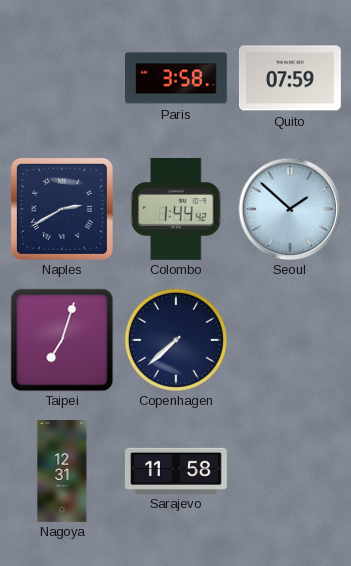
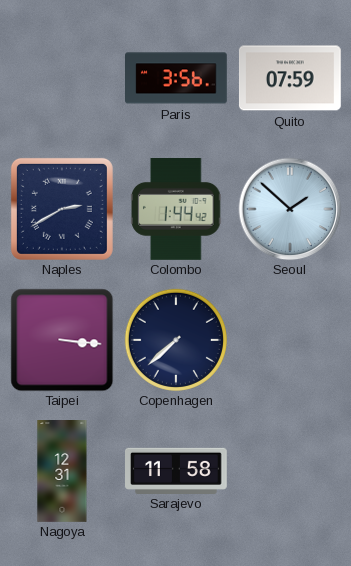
Paris: 3:58 -> 3:56 (177, 78)
Taipei: 7:03 -> 3:16 (62, 340)
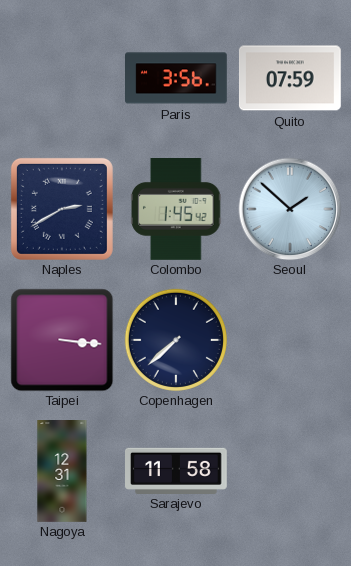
Colombo: 1:44 -> 1:45 (177, 210)
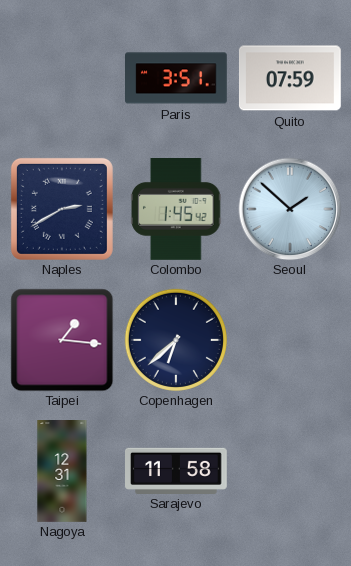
Paris: 3:56 -> 3:51 (177, 78)
Taipei: 3:16 -> 1:16 (62, 340)
Copenhagen: 7:38 -> 6:38 (176, 340)
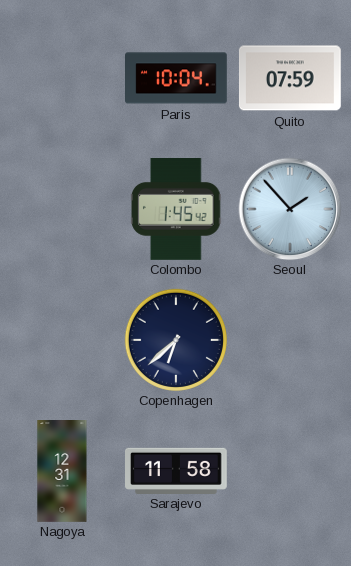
Paris: 3:51 -> 10:04 (177, 78)
Naples: 2:40 -> none (62, 209)
Seoul: 1:52 -> 1:53 (290, 209)
Taipei: 1:16 -> none (62, 340)
